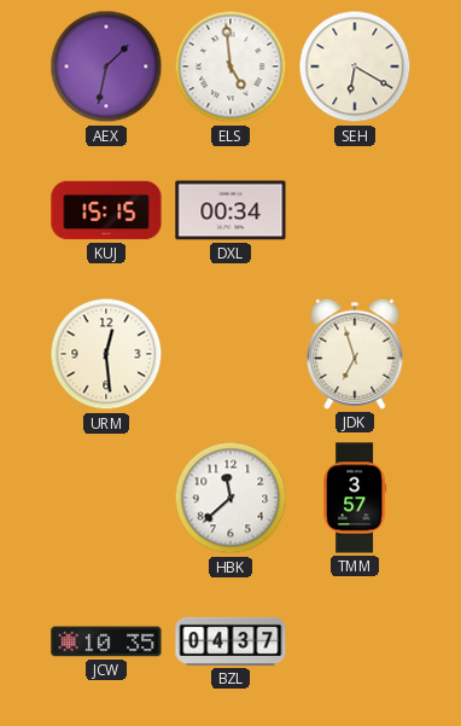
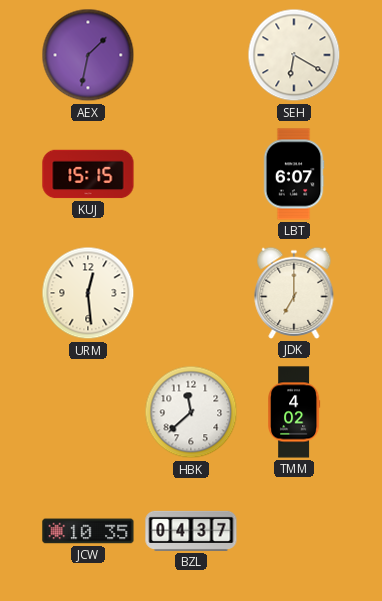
ELS: 4:59 -> none (230, 66)
DXL: 00:34 -> none (230, 210)
LBT: none -> 6:07 (294, 174)
JDK: 6:57 -> 7:00 (294, 293)
TMM: 3:57 -> 4:02 (295, 412)
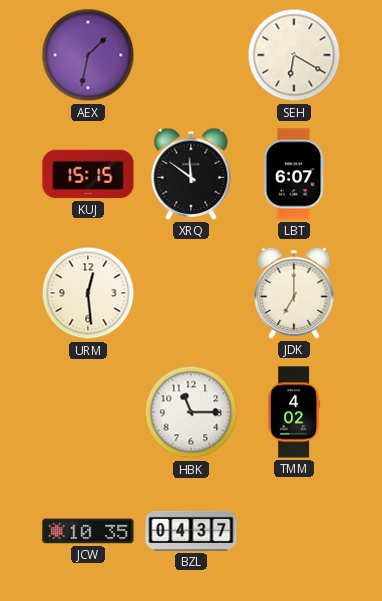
XRQ: none -> 11:51 (191, 174)
HBK: 11:38 -> 11:15 (191, 412)
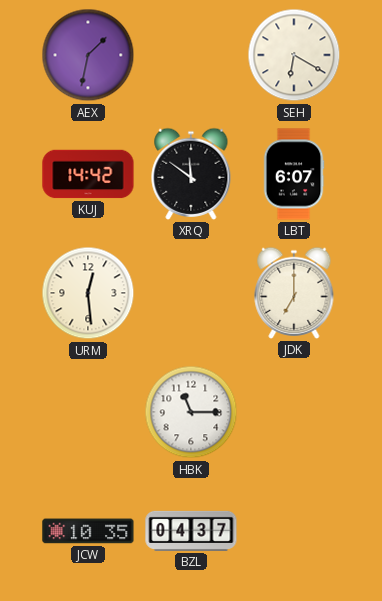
KUJ: 15:15 -> 14:42 (88, 174)
TMM: 4:02 -> none (295, 412)
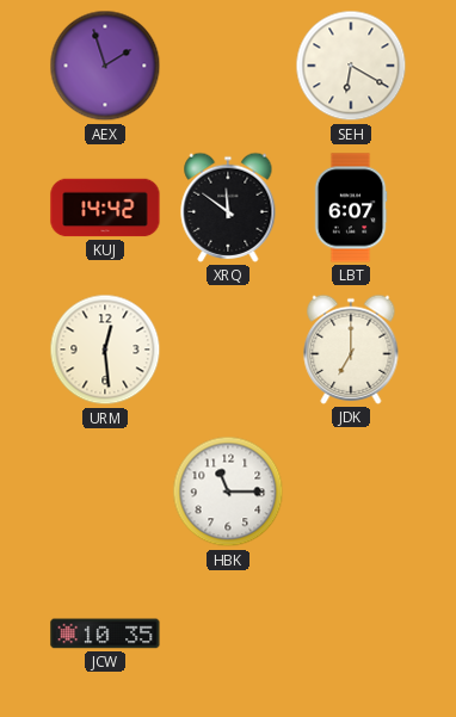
AEX: 1:32 -> 1:57 (105, 66)
BZL: 04:37 -> none (191, 531)
